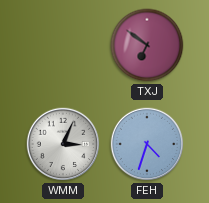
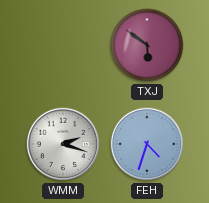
TXJ: 6:51 -> 5:51 (147, 45)
WMM: 3:04 -> 2:18 (63, 144)
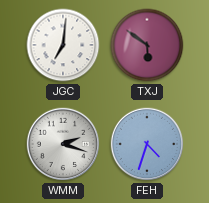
JGC: none -> 7:01 (63, 45)
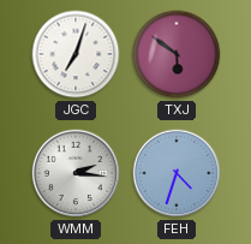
JGC: 7:01 -> 7:03 (76, 54)
WMM: 2:18 -> 2:16 (76, 173)
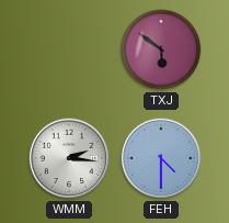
JGC: 7:03 -> none (76, 54)
FEH: 4:33 -> 4:30 (161, 158)
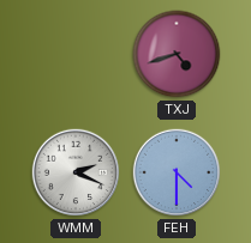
TXJ: 5:51 -> 4:42 (177, 54)
WMM: 2:16 -> 2:19 (76, 172)
